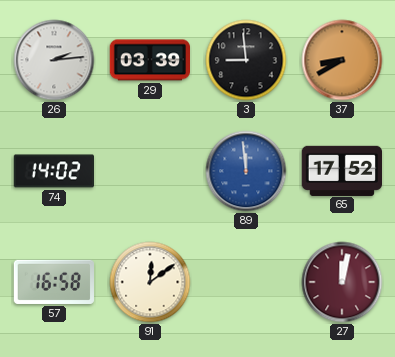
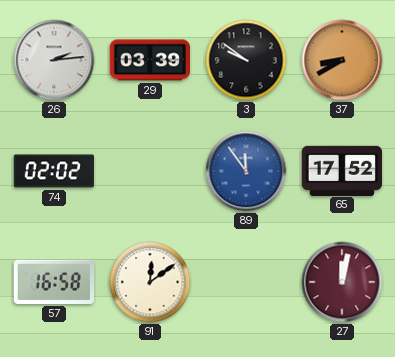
3: 8:59 -> 9:51 (246, 60)
74: 14:02 -> 02:02 (53, 171)
89: 11:59 -> 11:54 (246, 171)
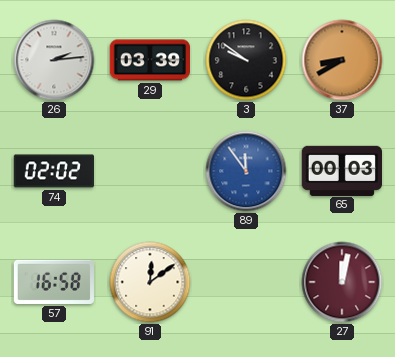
65: 17:52 -> 00:03 (341, 170)
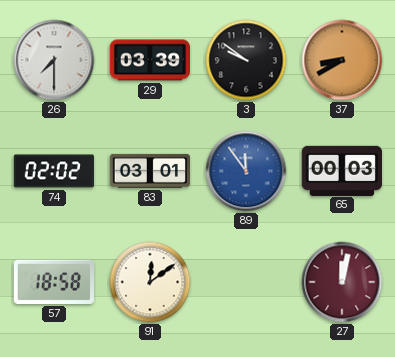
26: 2:14 -> 7:30 (54, 60)
83: none -> 03:01 (149, 171)
57: 16:58 -> 18:58 (53, 282)
